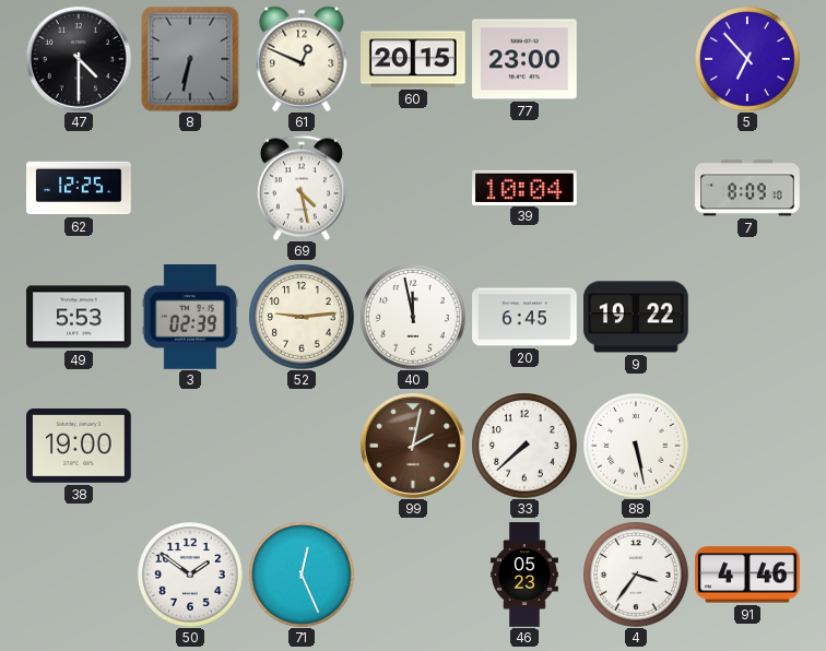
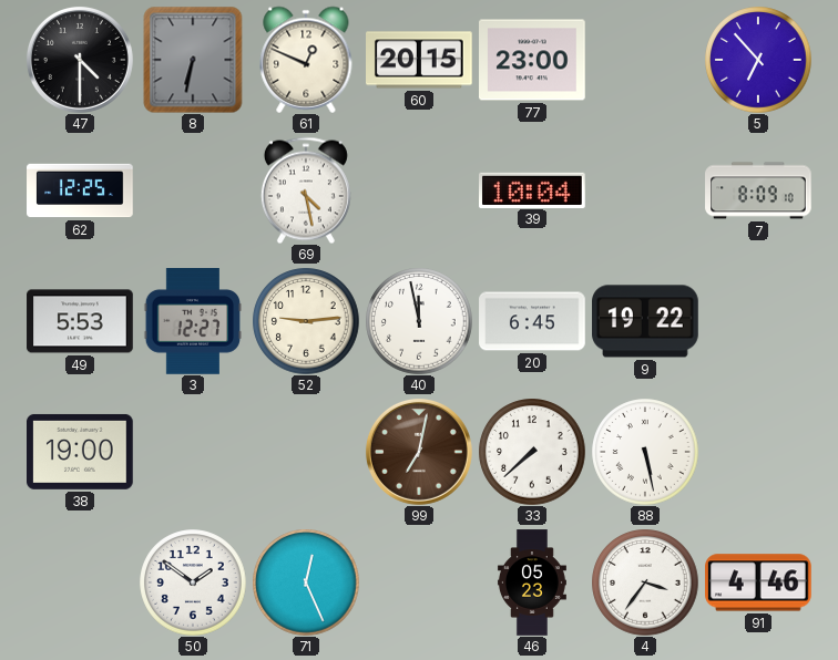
3: 02:39 -> 12:27 (192, 321)
99: 2:02 -> 7:02 (419, 452)
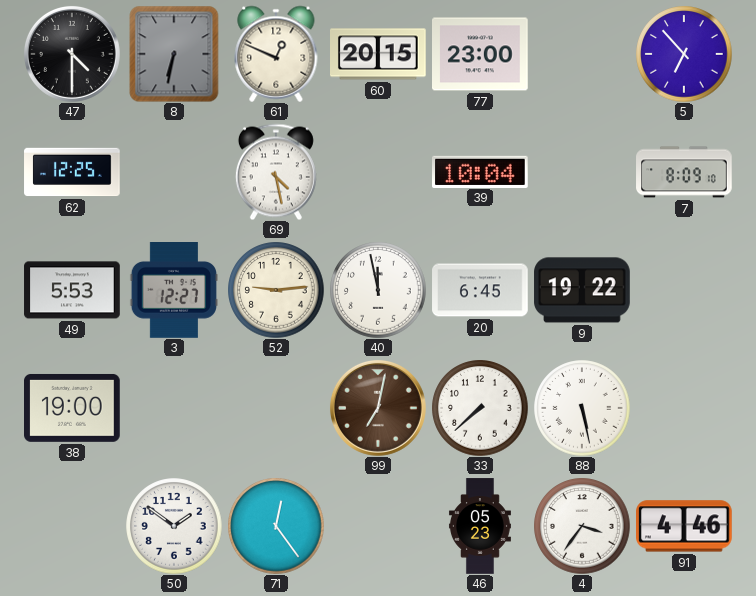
71: 12:26 -> 12:24 (276, 526)
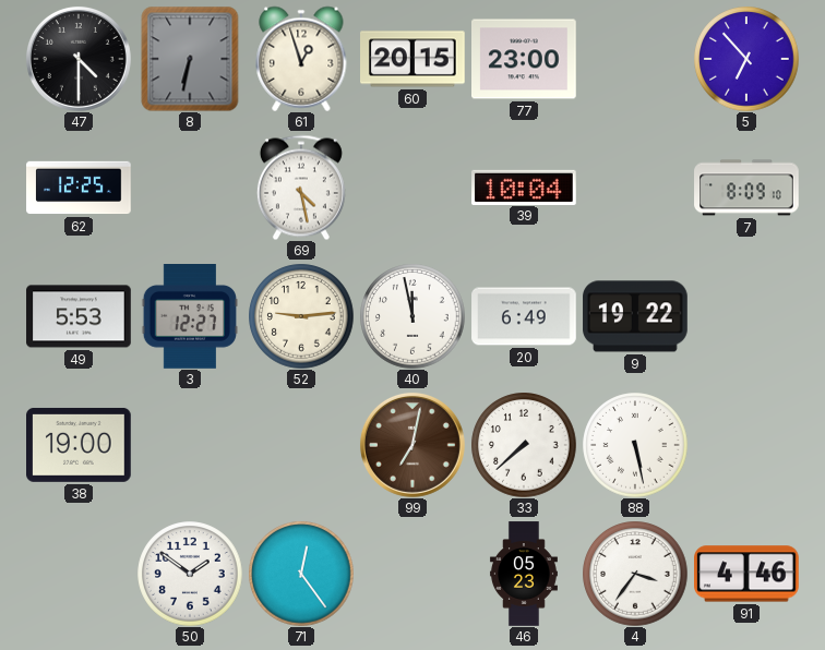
61: 12:49 -> 12:57 (301, 59)
20: 6:45 -> 6:49 (524, 316)
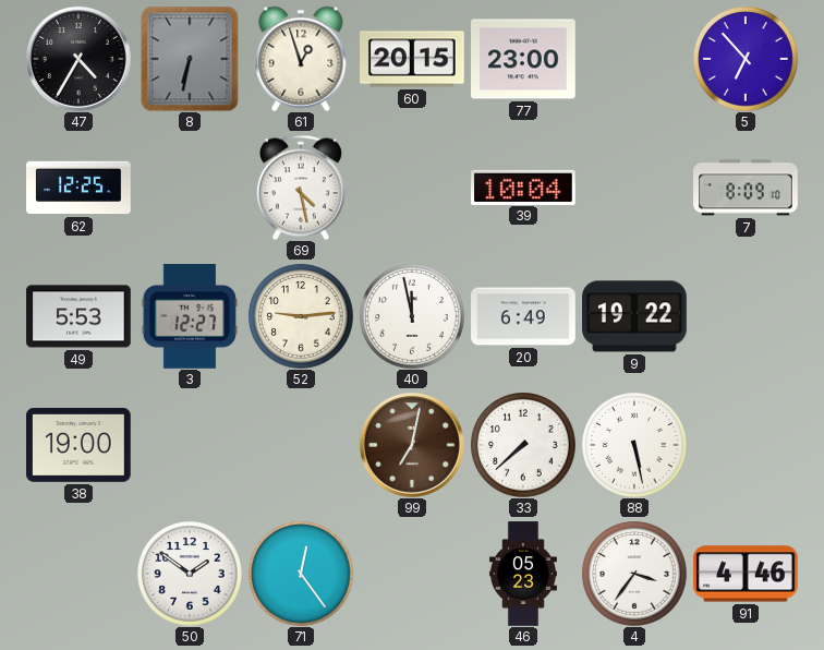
47: 4:30 -> 4:35 (78, 59)
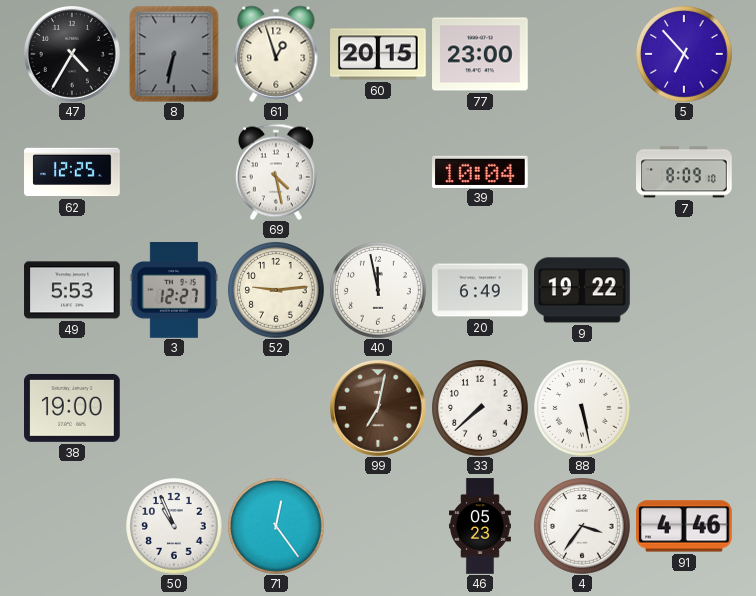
50: 1:51 -> 10:56 (174, 526)
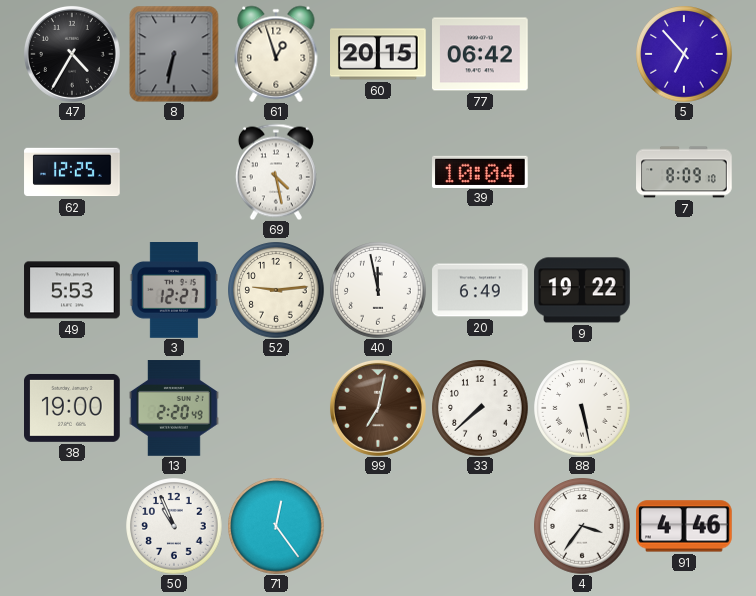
77: 23:00 -> 06:42 (481, 54)
13: none -> 2:20 (174, 408)
46: 05:23 -> none (480, 526)
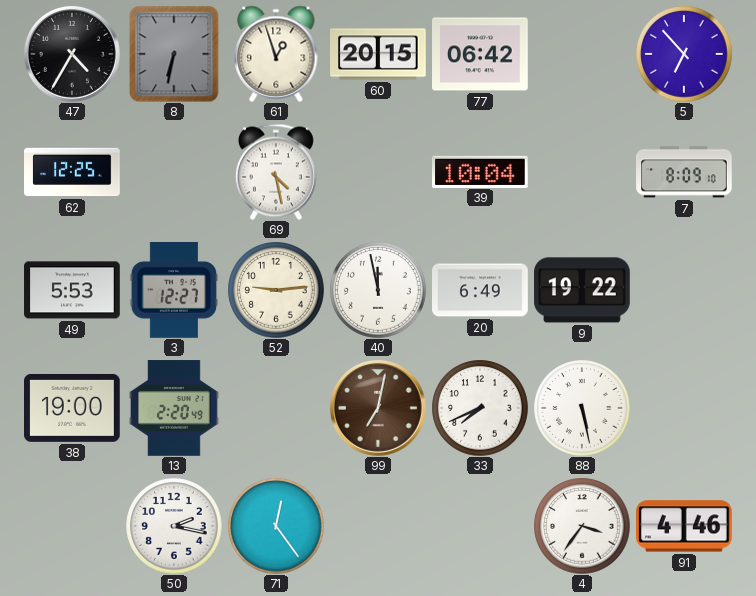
33: 7:38 -> 7:41 (480, 408)
50: 10:56 -> 2:17 (174, 526)
